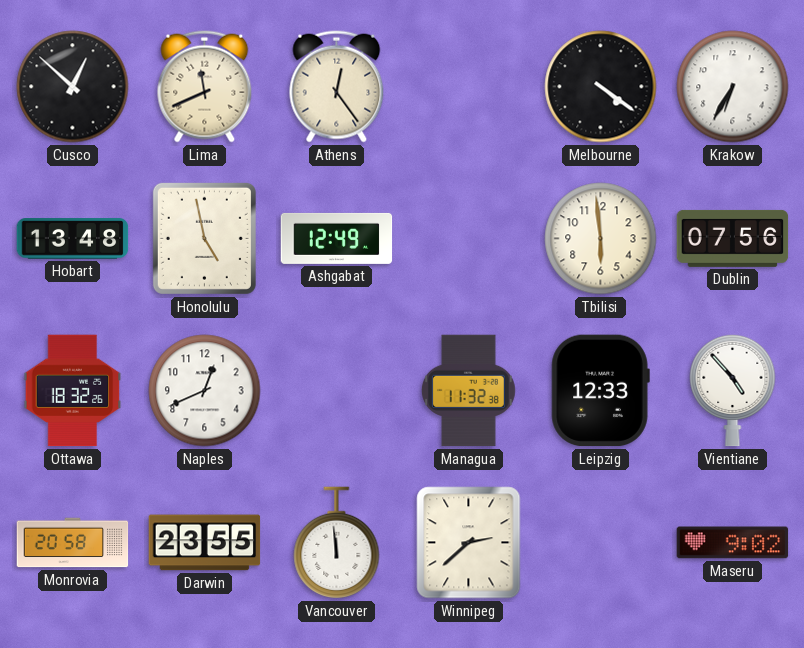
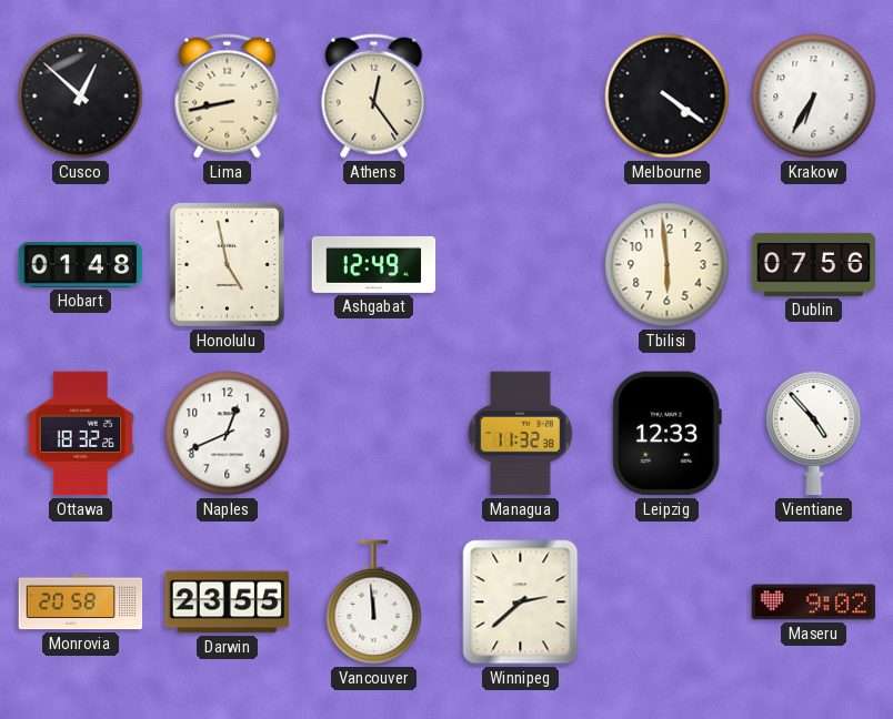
Lima: 11:41 -> 8:43 (228, 97)
Hobart: 13:48 -> 01:48 (81, 265)
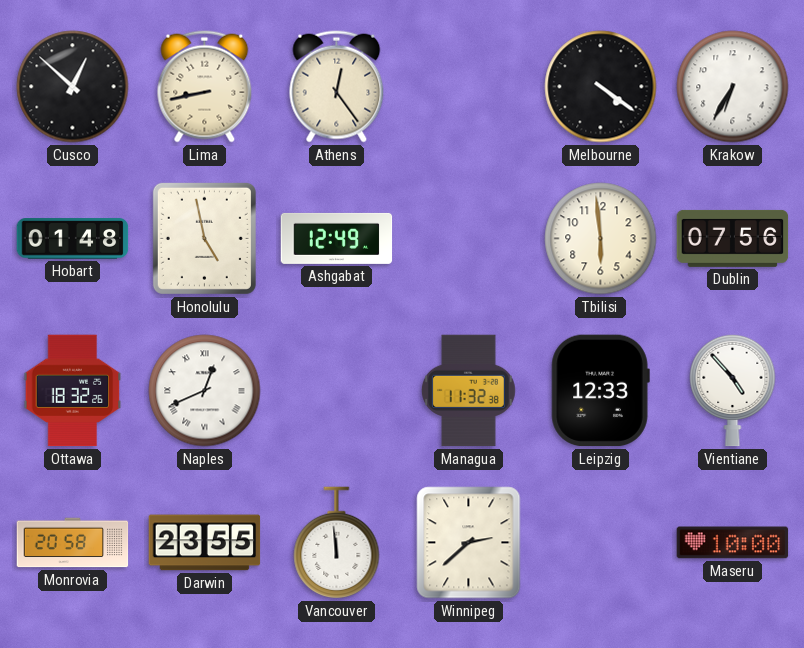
Naples numerals: Arabic -> Roman (205, 391)
Maseru: 9:02 -> 10:00 (733, 543)
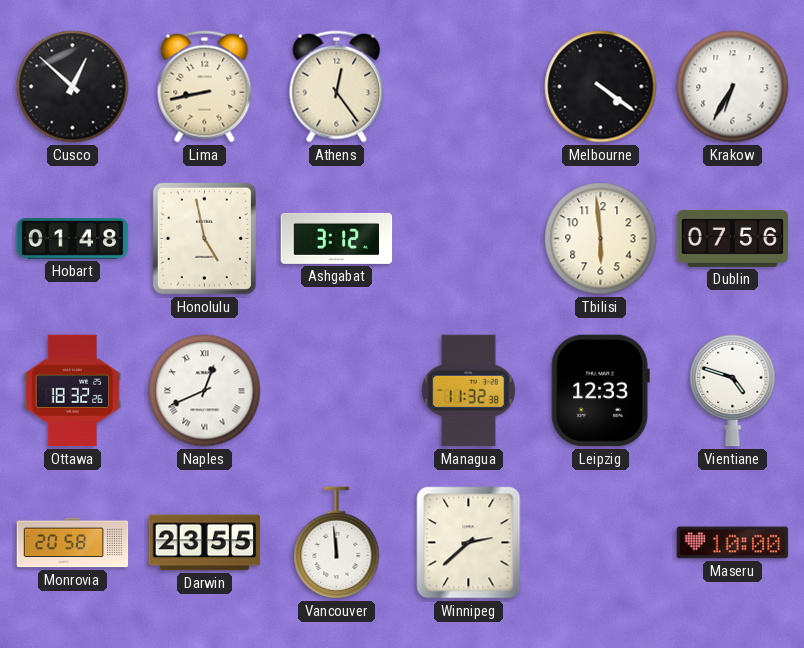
Ashgabat: 12:49 -> 3:12 (337, 238)
Vientiane: 4:53 -> 4:48 (733, 390)
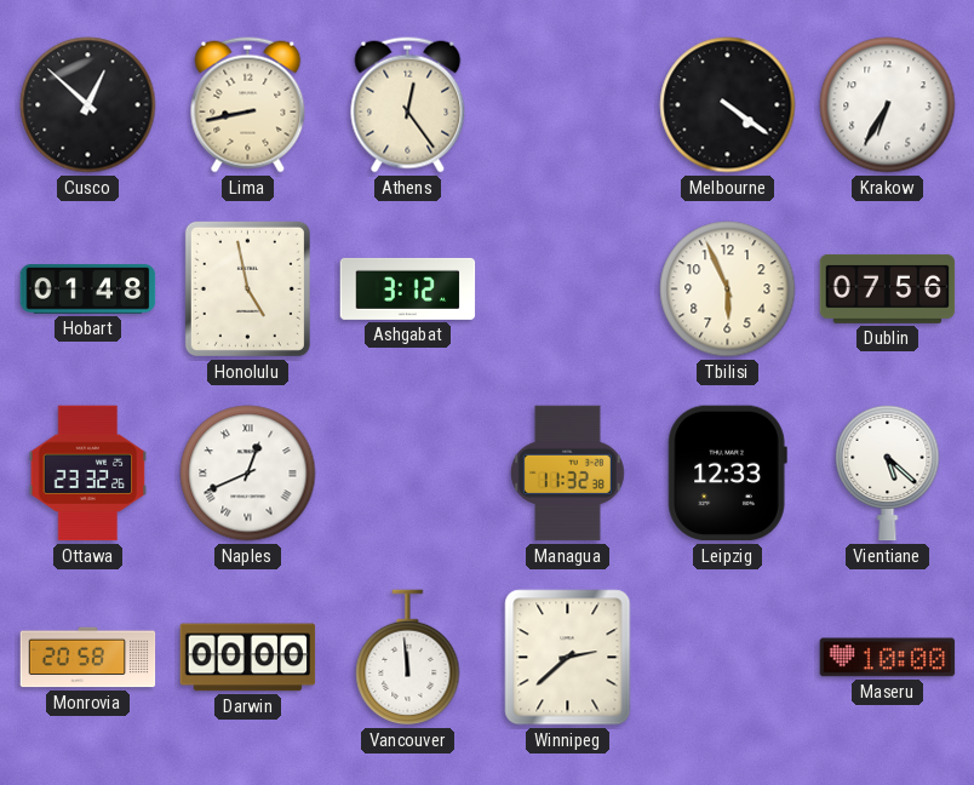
Tbilisi: 5:59 -> 5:56 (728, 290)
Ottawa: 18:32 -> 23:32 (88, 474)
Vientiane: 4:48 -> 5:22 (888, 472)
Darwin: 23:55 -> 00:00 (248, 658)
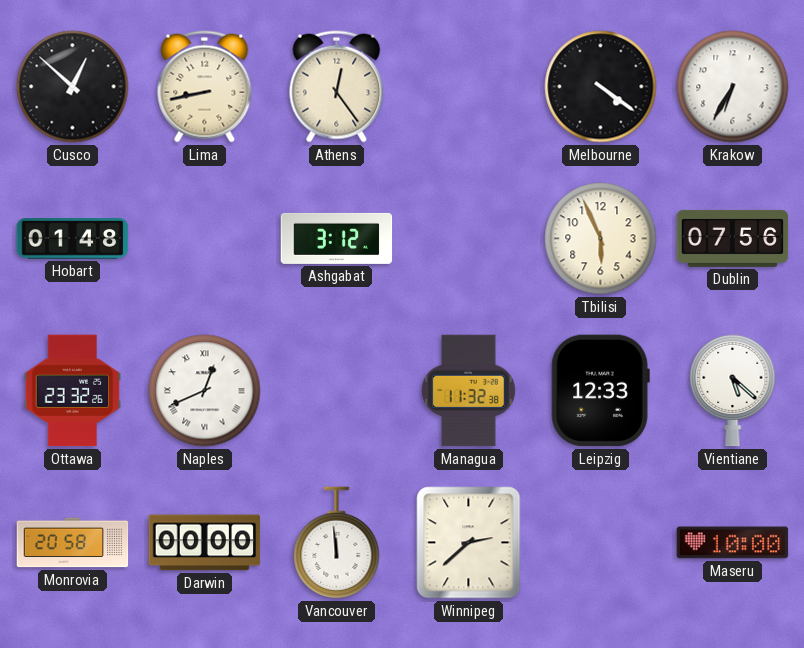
Honolulu: 4:58 -> none (247, 288)
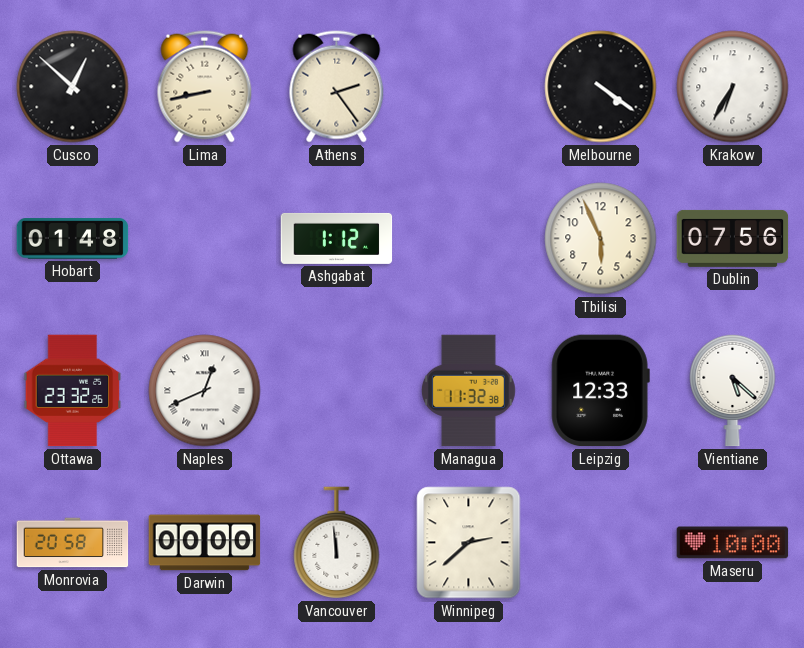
Athens: 12:24 -> 2:24 (337, 87)
Ashgabat: 3:12 -> 1:12 (337, 238)
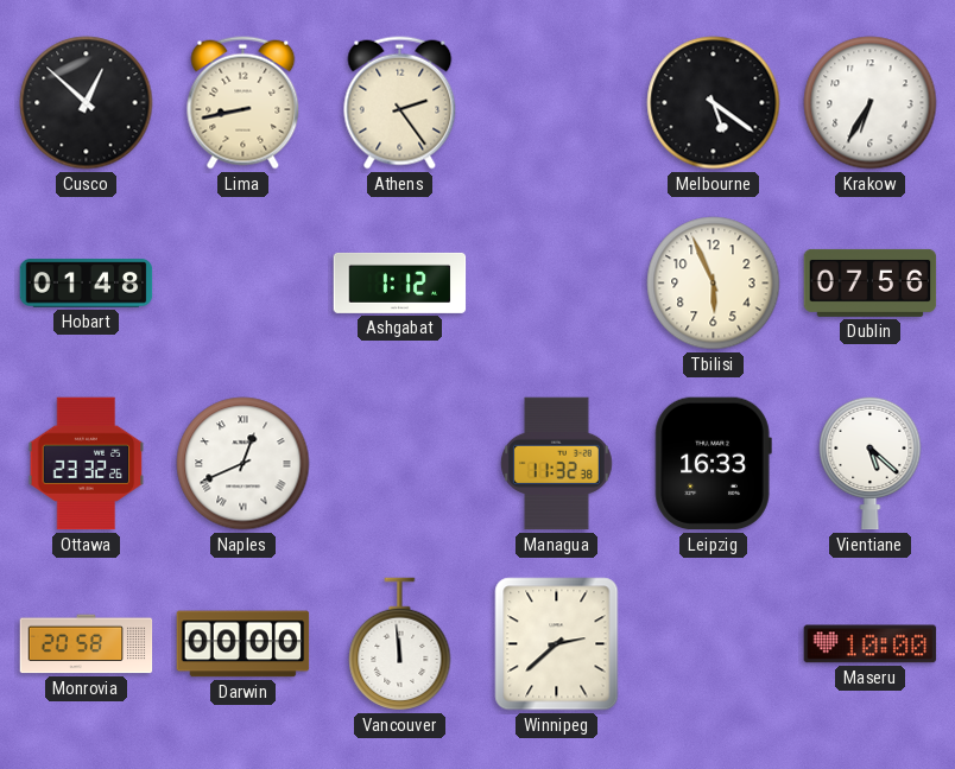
Melbourne: 4:21 -> 5:21 (714, 103)
Leipzig: 12:33 -> 16:33 (713, 464)
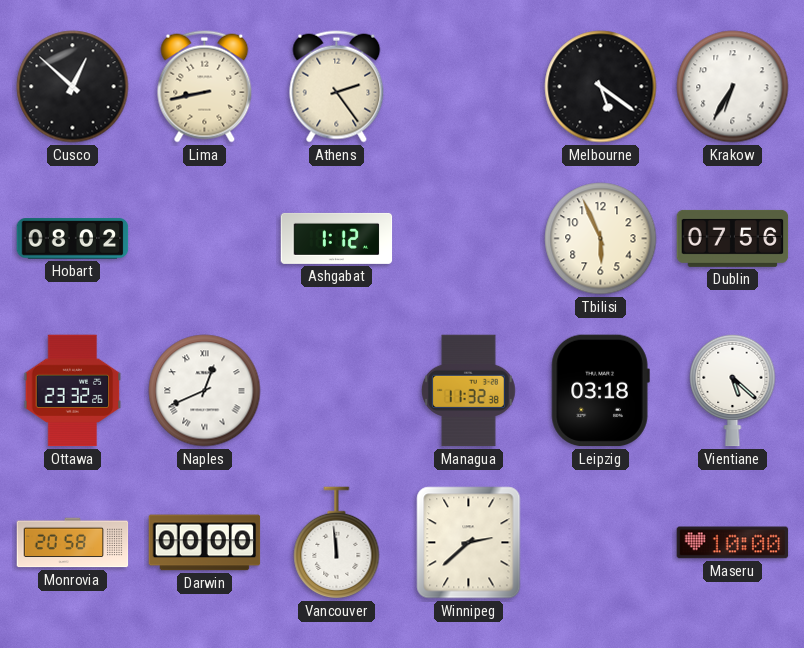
Hobart: 01:48 -> 08:02 (73, 239)
Leipzig: 16:33 -> 03:18 (600, 391)
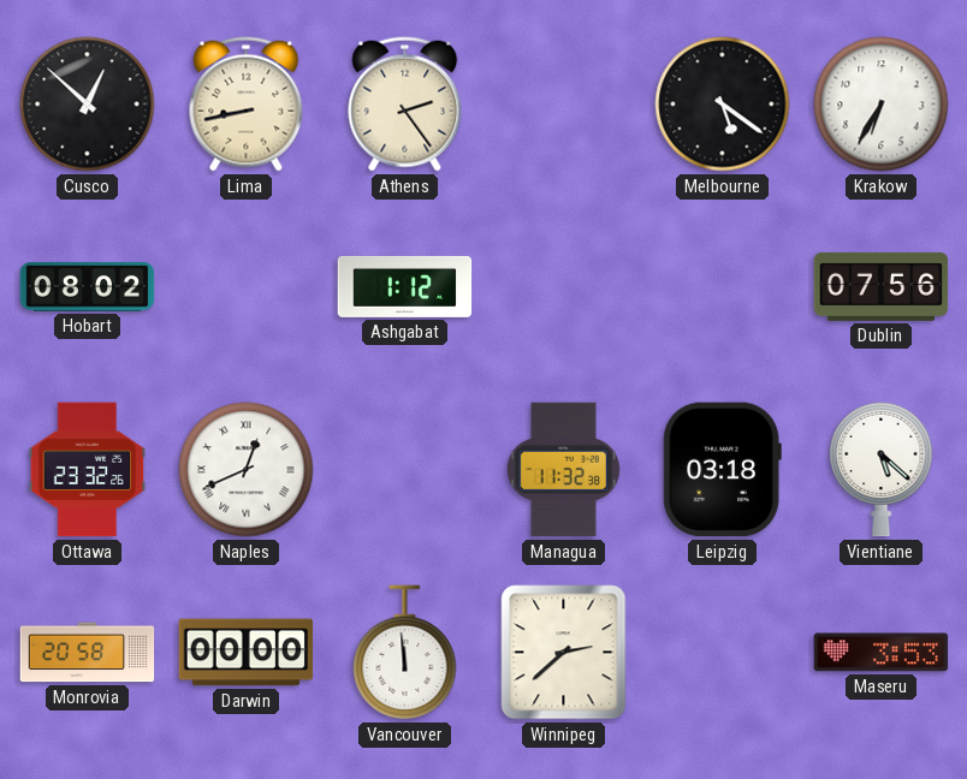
Tbilisi: 5:56 -> none (601, 239)
Maseru: 10:00 -> 3:53 (882, 653)
